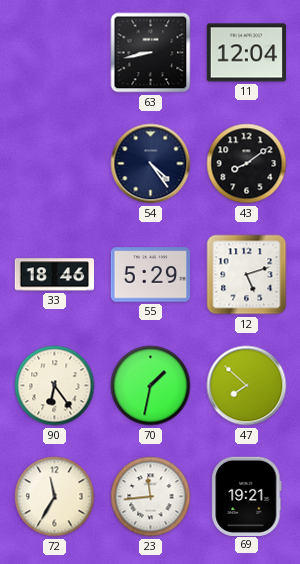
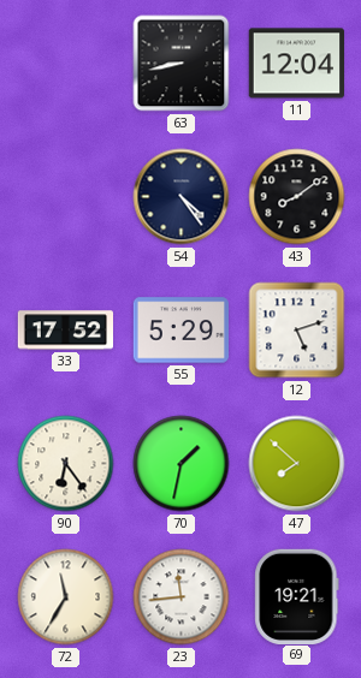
33: 18:46 -> 17:52 (65, 331)
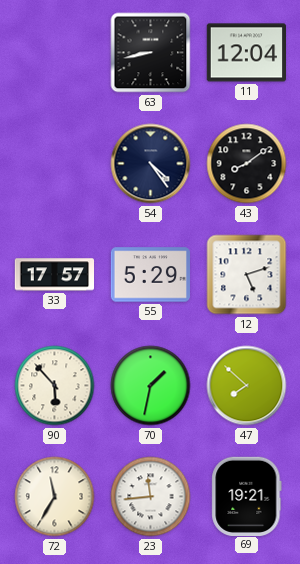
33: 17:52 -> 17:57 (54, 275)
90: 6:24 -> 5:53 (55, 386)
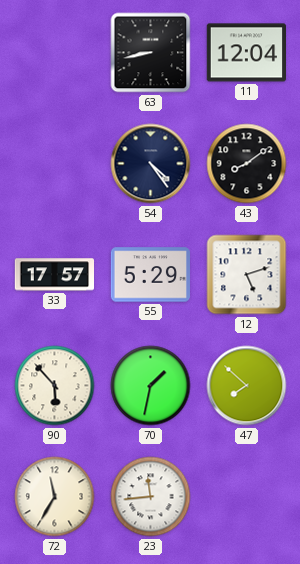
69: 19:21 -> none (247, 496)
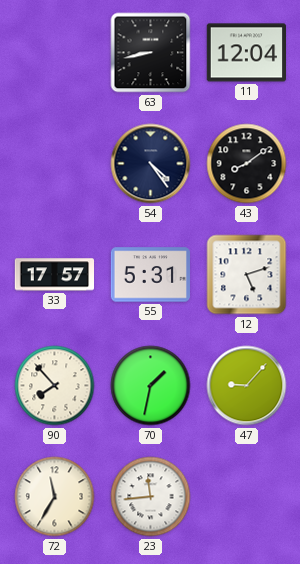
55: 5:29 -> 5:31 (151, 275)
90: 5:53 -> 7:53 (55, 386)
47: 7:52 -> 9:07 (247, 386)
